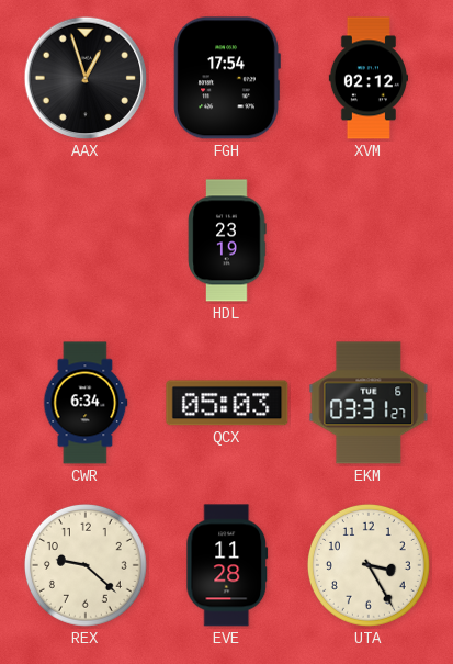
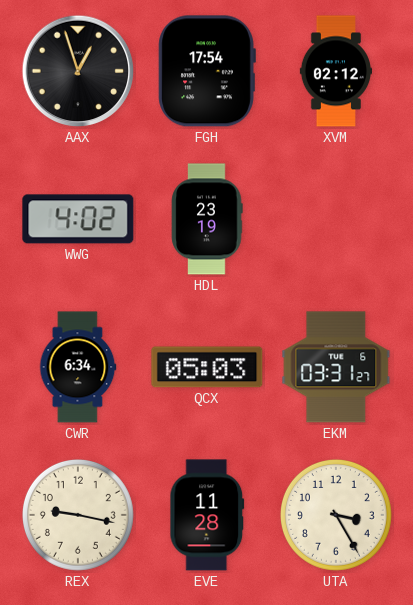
WWG: none -> 4:02 (78, 219)
REX: 9:22 -> 9:17 (78, 515)
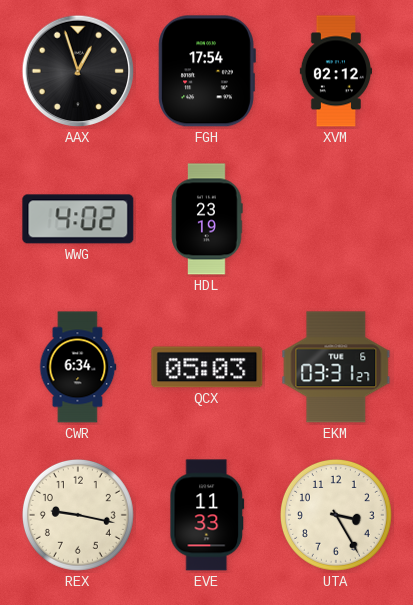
EVE: 11:28 -> 11:33 (207, 515)
